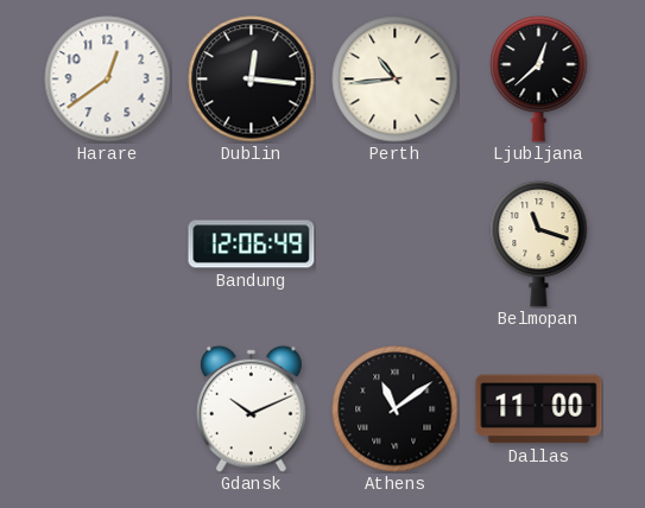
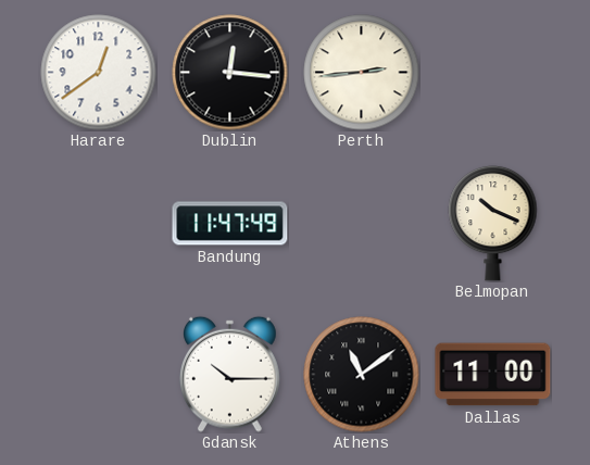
Perth: 10:44 -> 2:44 (362, 73)
Ljubljana: 12:38 -> none (539, 78)
Bandung: 12:06 -> 11:47 (230, 224)
Belmopan: 11:18 -> 10:19 (493, 223)
Gdansk: 10:11 -> 10:15 (230, 374)
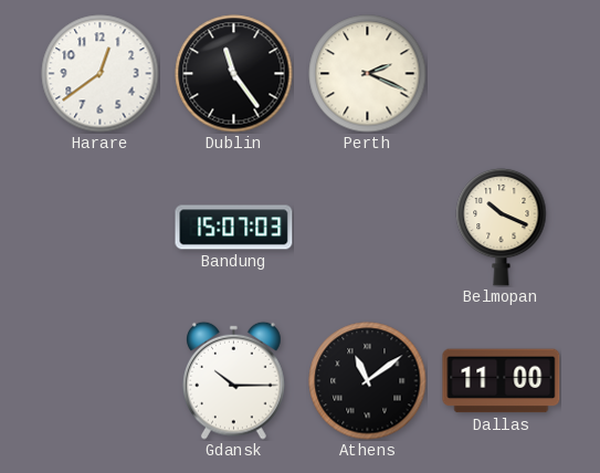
Dublin: 12:16 -> 11:24 (234, 74)
Perth: 2:44 -> 2:19 (368, 74)
Bandung: 11:47 -> 15:07 (234, 228)
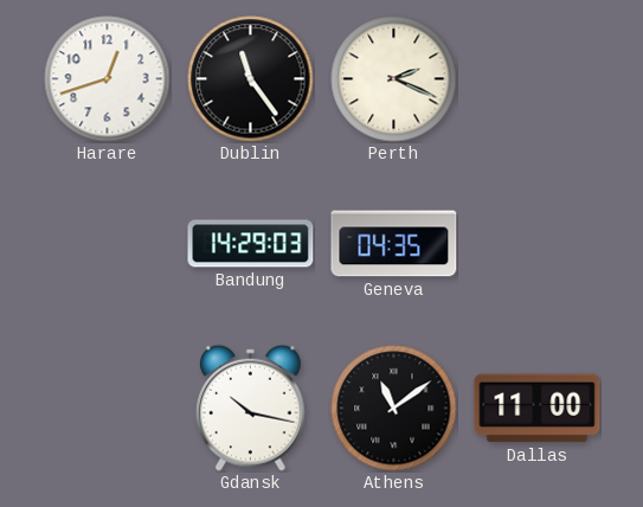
Harare: 12:39 -> 12:42 (108, 79)
Bandung: 15:07 -> 14:29 (251, 244)
Geneva: none -> 04:35 (394, 244)
Belmopan: 10:19 -> none (502, 227)
Gdansk: 10:15 -> 10:17 (251, 407)
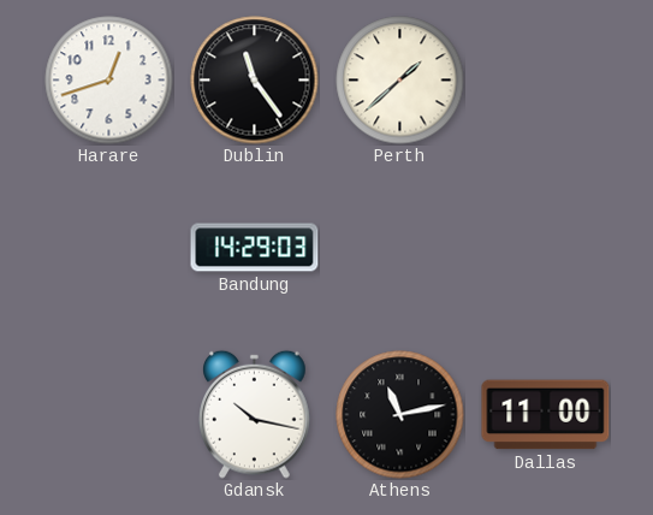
Perth: 2:19 -> 1:38 (400, 81)
Geneva: 04:35 -> none (394, 244)
Athens: 11:09 -> 11:13 (400, 415)
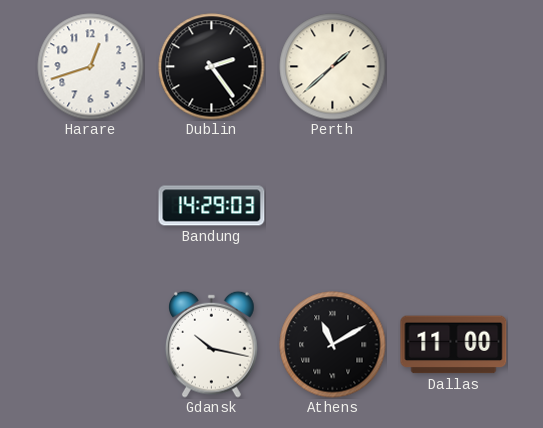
Dublin: 11:24 -> 2:24 (212, 67)
Athens: 11:13 -> 11:10 (333, 345)
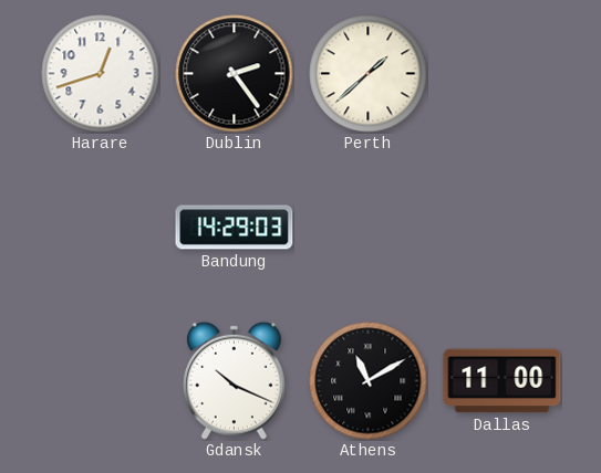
Gdansk: 10:17 -> 10:19 (235, 380)
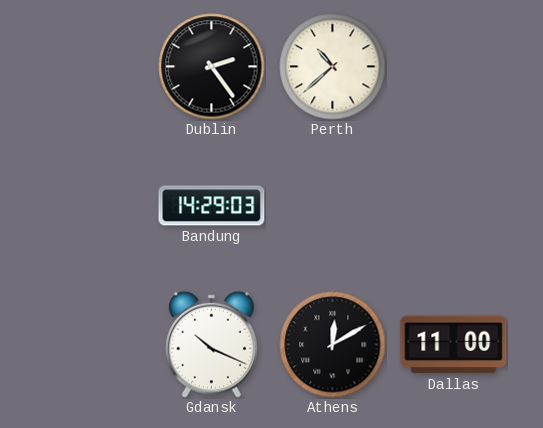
Harare: 12:42 -> none (101, 74)
Perth: 1:38 -> 10:38 (333, 67)
Athens: 11:10 -> 12:10 (333, 345)
